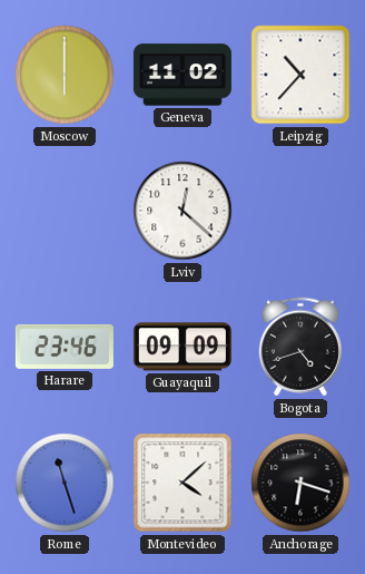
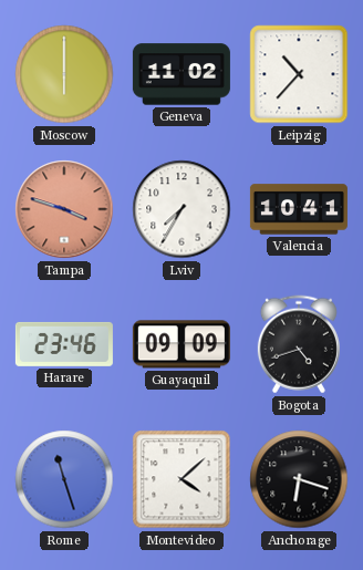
Tampa: none -> 3:48 (64, 209)
Lviv: 12:22 -> 7:35 (181, 209)
Valencia: none -> 10:41 (299, 209)
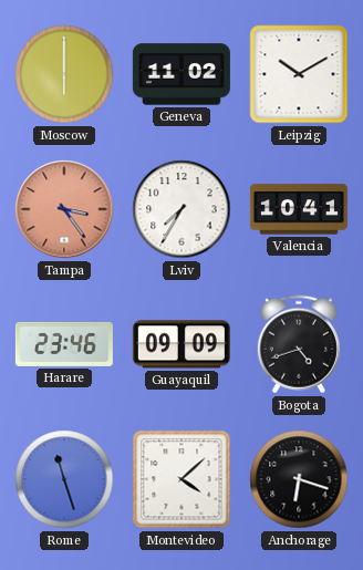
Leipzig: 10:37 -> 10:10 (299, 74)
Tampa: 3:48 -> 3:24 (64, 209)
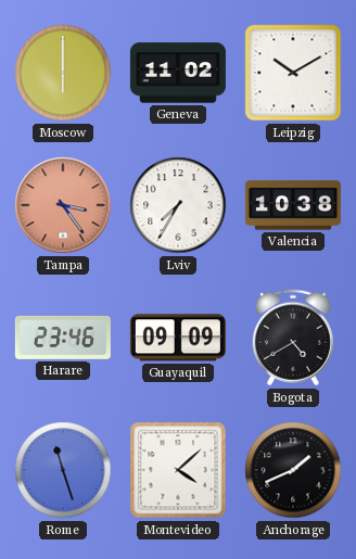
Valencia: 10:41 -> 10:38 (293, 205)
Bogota: 4:42 -> 4:40 (293, 338)
Anchorage: 6:18 -> 1:41 (293, 470)
